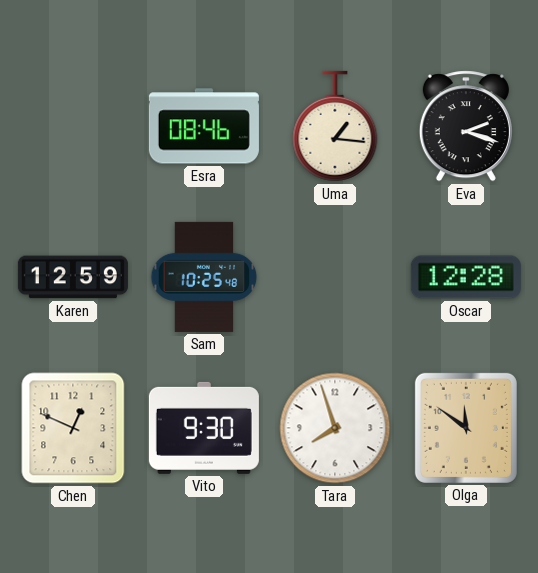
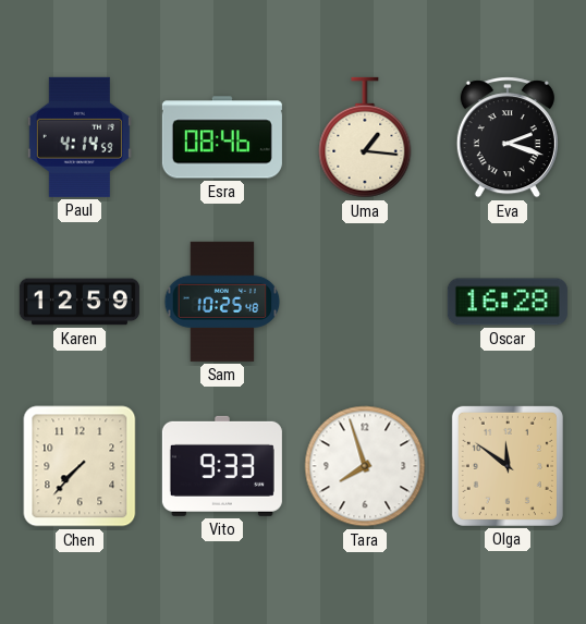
Paul: none -> 4:14 (80, 137)
Oscar: 12:28 -> 16:28 (508, 302)
Chen: 12:49 -> 7:37 (80, 466)
Vito: 9:30 -> 9:33 (222, 466)
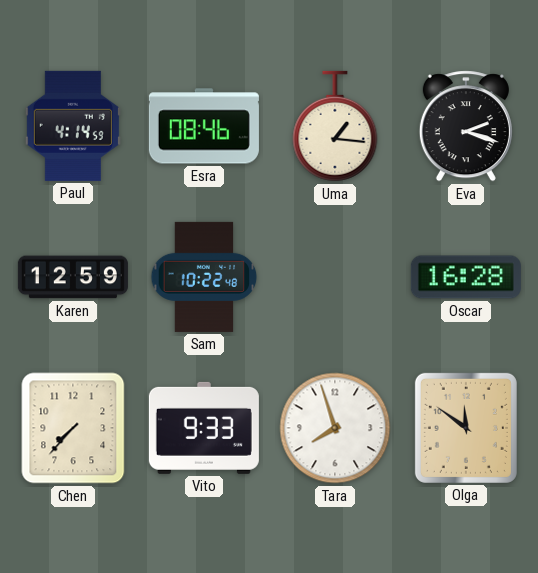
Sam: 10:25 -> 10:22 (204, 277)
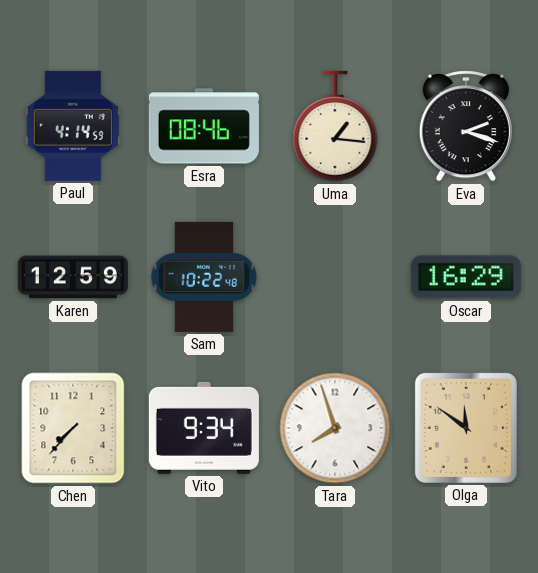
Oscar: 16:28 -> 16:29 (466, 277)
Vito: 9:33 -> 9:34 (204, 428)
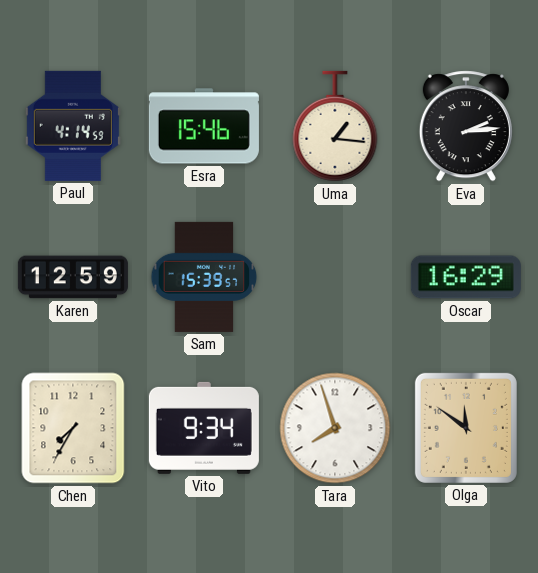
Esra: 08:46 -> 15:46 (204, 126)
Eva: 2:18 -> 2:14 (466, 126)
Sam: 10:22 -> 15:39 (204, 277)
Chen: 7:37 -> 7:35 (73, 428)
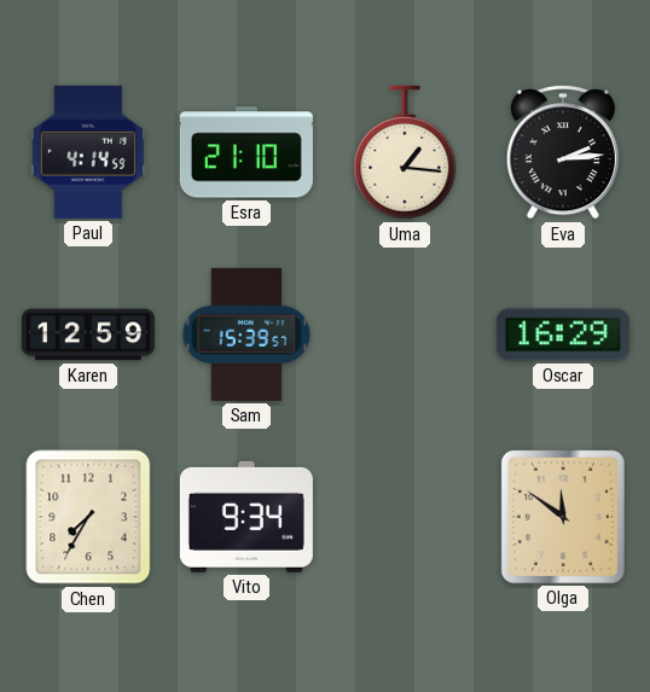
Esra: 15:46 -> 21:10 (246, 152)
Tara: 7:57 -> none (335, 428)
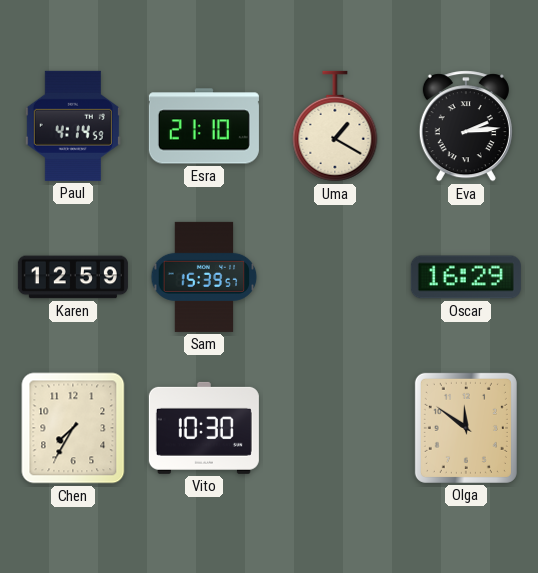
Uma: 1:16 -> 1:20 (335, 126)
Vito: 9:34 -> 10:30 (204, 428)
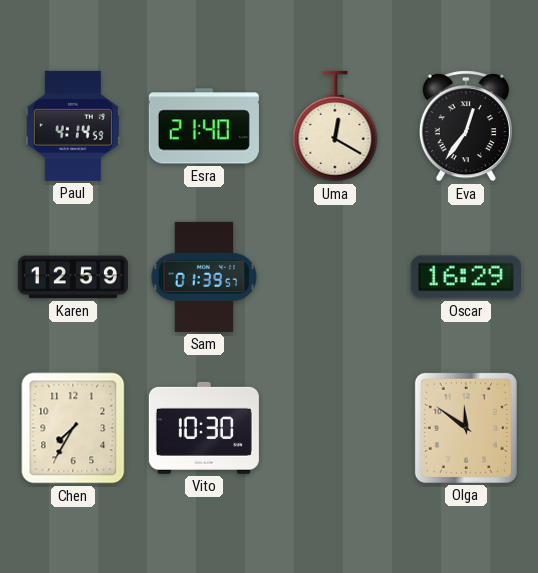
Esra: 21:10 -> 21:40 (204, 126)
Uma: 1:20 -> 12:20 (335, 126)
Eva: 2:14 -> 12:36 (466, 126)
Sam: 15:39 -> 01:39 (204, 277)
